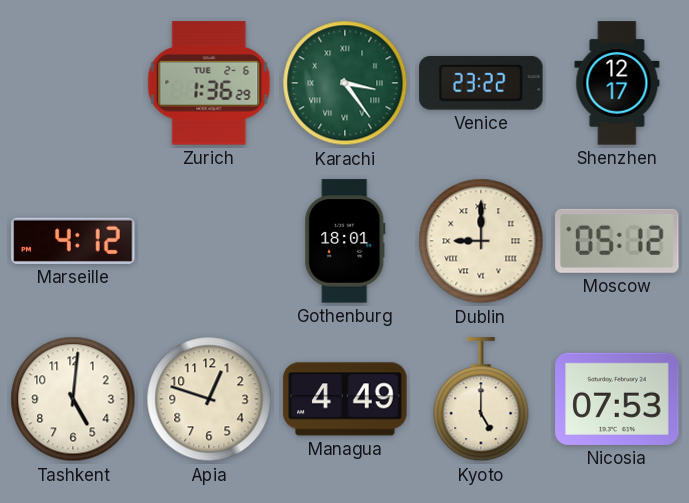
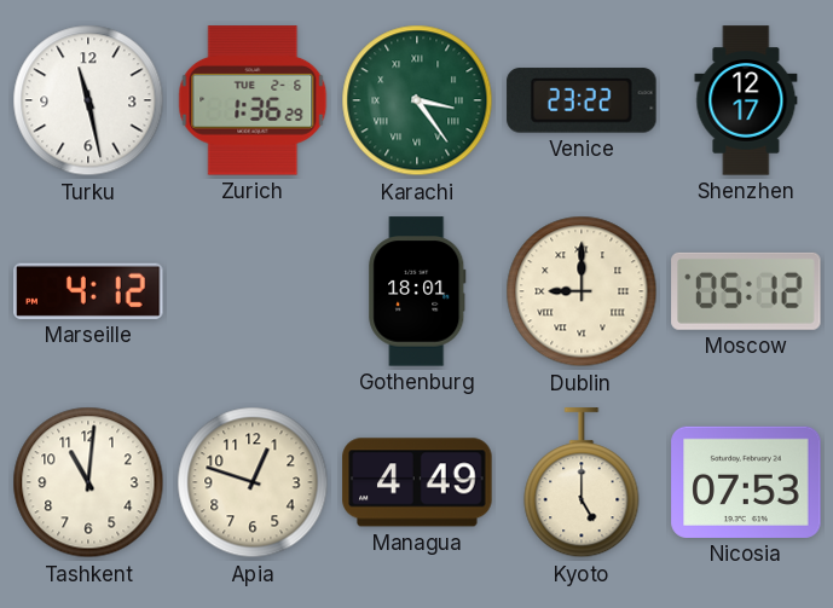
Turku: none -> 11:28 (88, 100)
Tashkent: 5:01 -> 11:01 (88, 482)
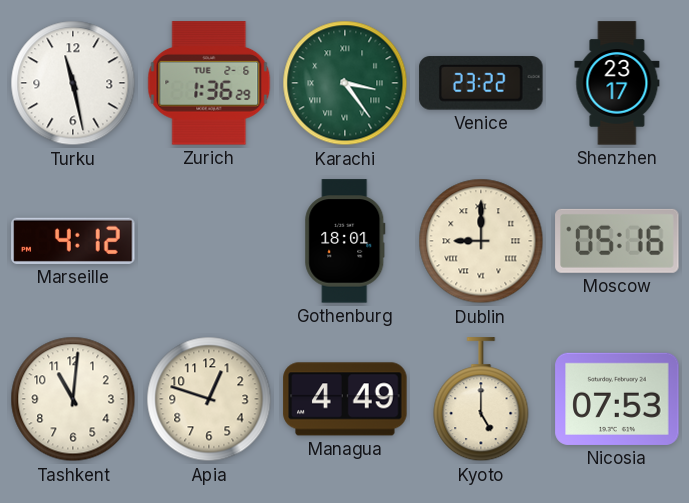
Shenzhen: 12:17 -> 23:17 (617, 83)
Moscow: 05:12 -> 05:16 (617, 241)
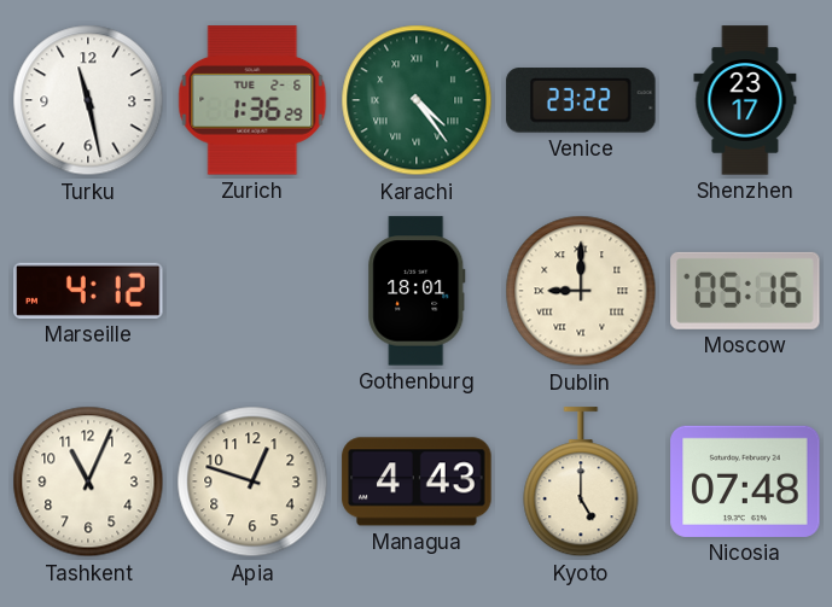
Karachi: 3:24 -> 4:24 (417, 100)
Tashkent: 11:01 -> 11:04 (88, 481)
Managua: 4:49 -> 4:43 (417, 481)
Nicosia: 07:53 -> 07:48 (745, 481)
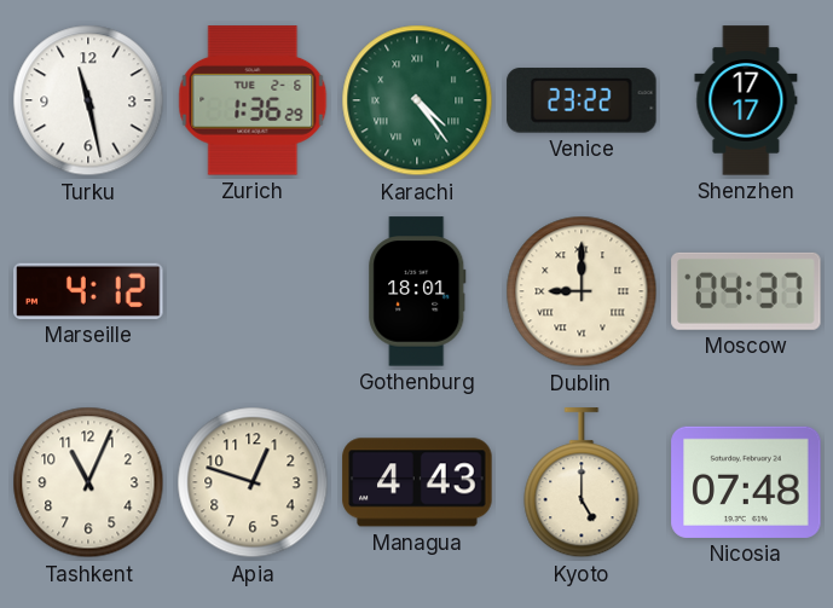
Shenzhen: 23:17 -> 17:17 (746, 100)
Moscow: 05:16 -> 04:37 (746, 291)
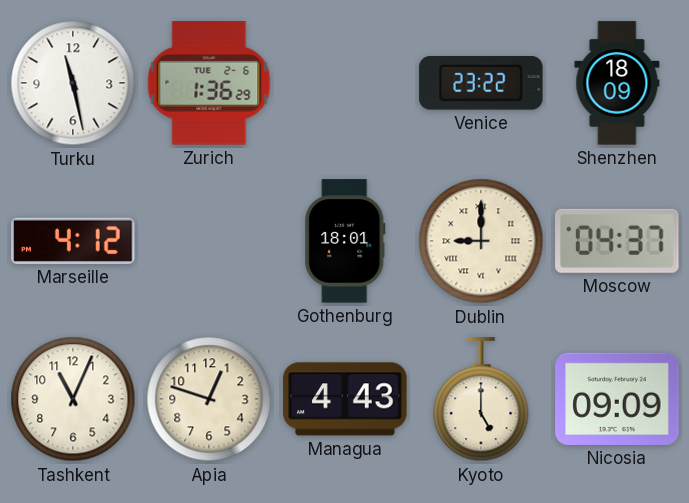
Karachi: 4:24 -> none (417, 100)
Shenzhen: 17:17 -> 18:09 (617, 83)
Nicosia: 07:48 -> 09:09 (617, 399)
